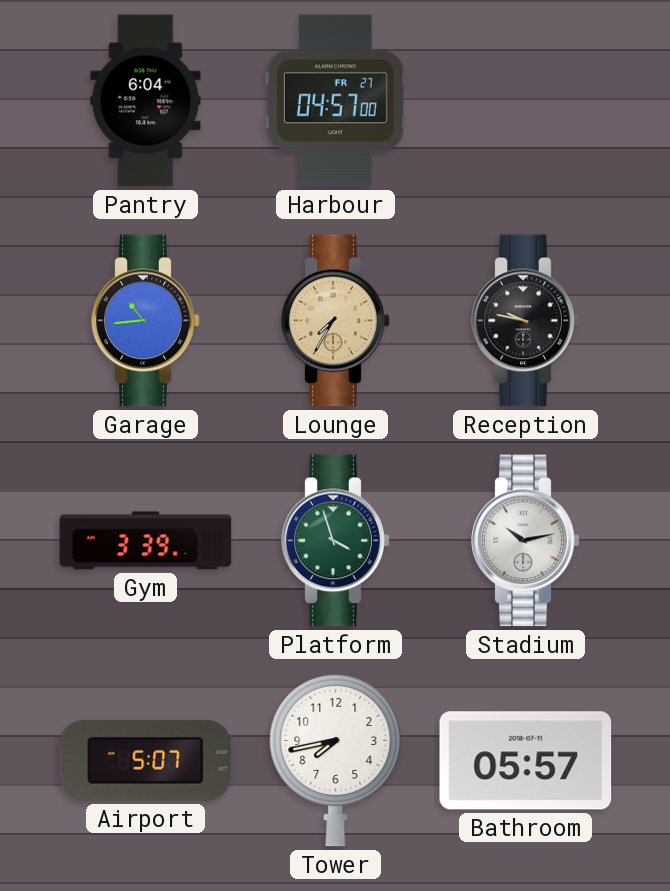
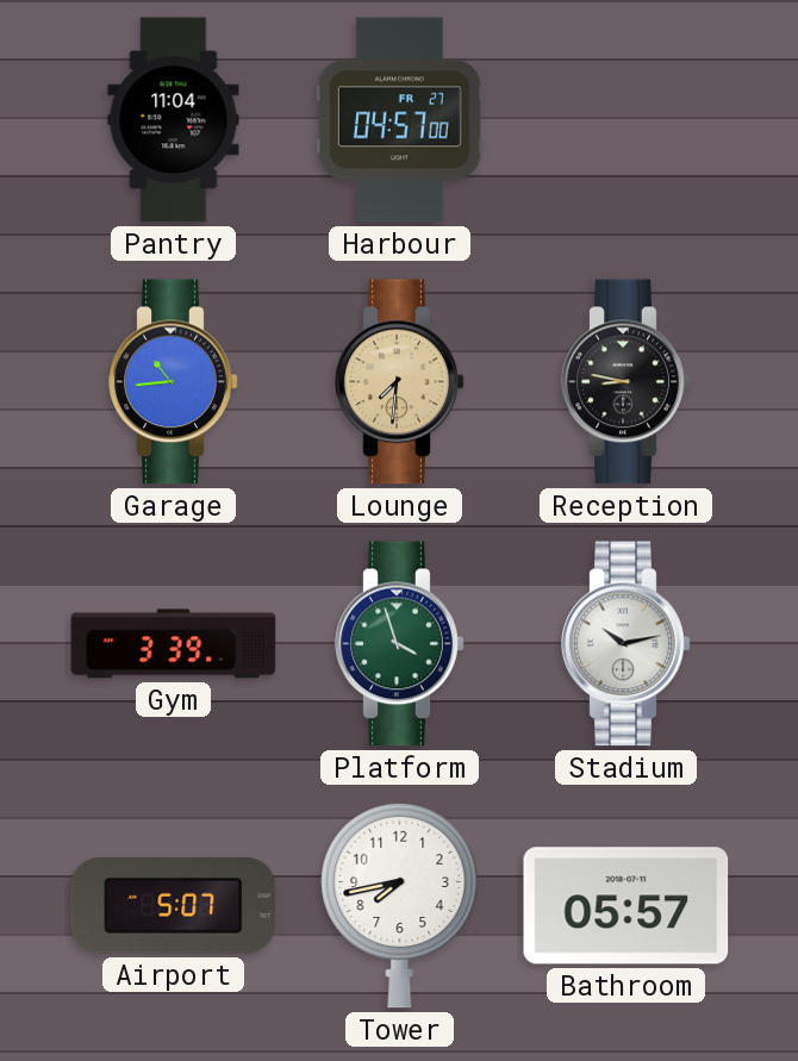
Pantry: 6:04 -> 11:04 (174, 120)
Lounge: 7:35 -> 7:31 (400, 382)
Reception: 9:47 -> 8:47 (626, 382)
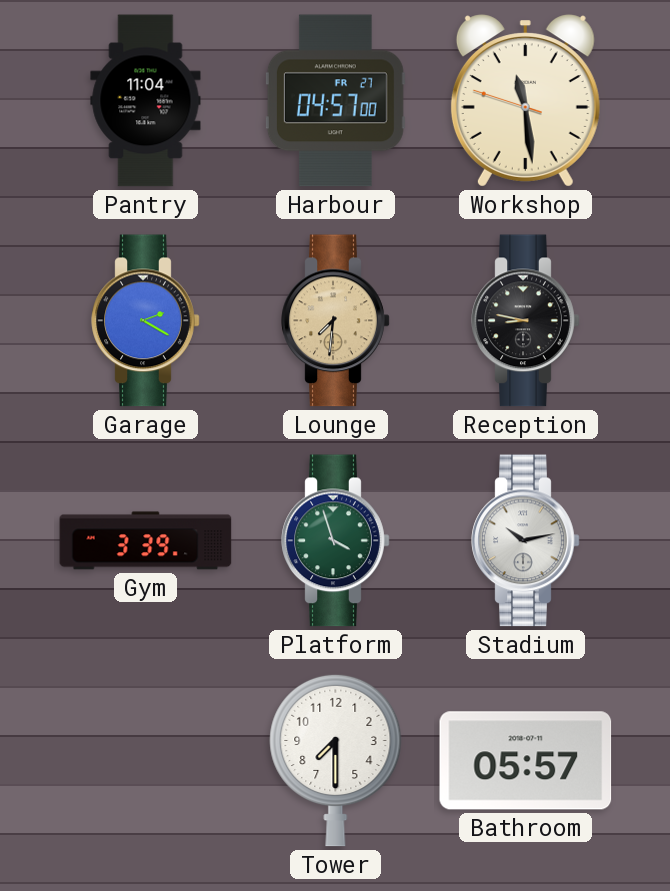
Workshop: none -> 11:28 (525, 101)
Garage: 10:44 -> 2:20 (146, 321)
Airport: 5:07 -> none (174, 906)
Tower: 7:43 -> 7:30 (336, 760)
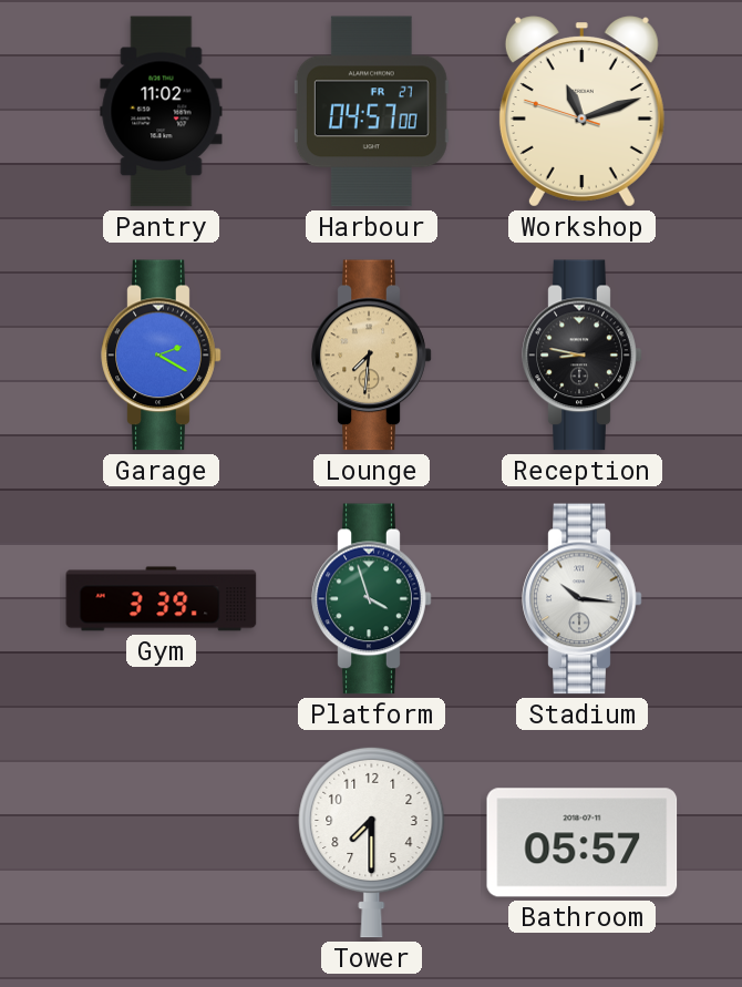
Pantry: 11:04 -> 11:02 (162, 112)
Workshop: 11:28 -> 11:11 (581, 112)
Stadium: 10:13 -> 10:16 (583, 599)
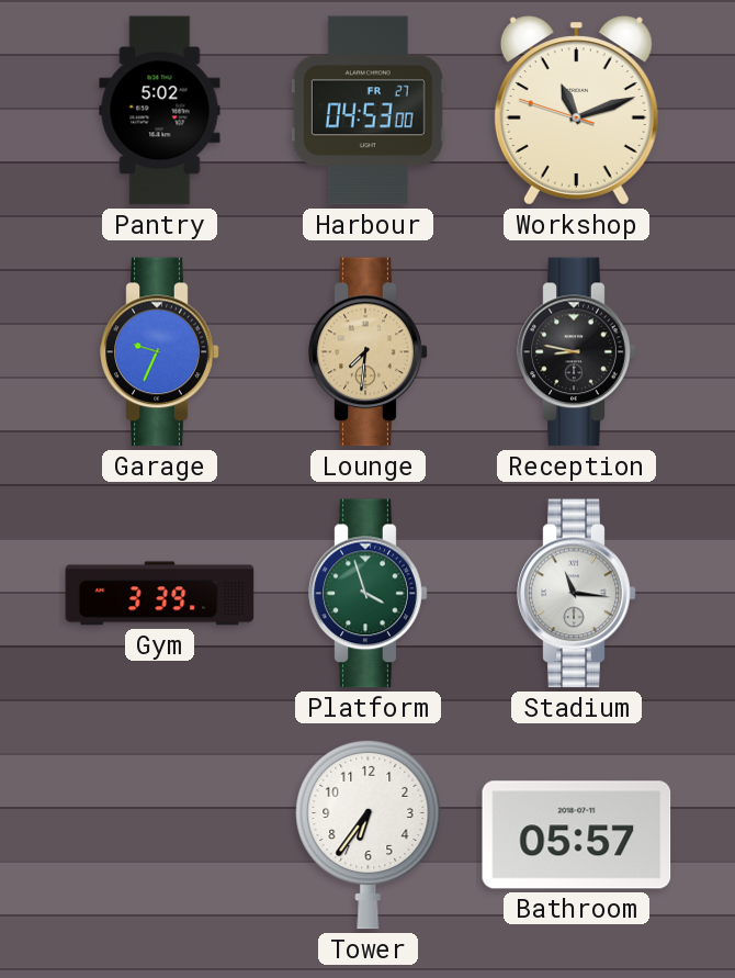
Pantry: 11:02 -> 5:02 (160, 111)
Harbour: 04:57 -> 04:53 (367, 111)
Garage: 2:20 -> 9:34 (160, 352)
Stadium: 10:16 -> 11:16 (577, 594)
Tower: 7:30 -> 6:36 (369, 834)
